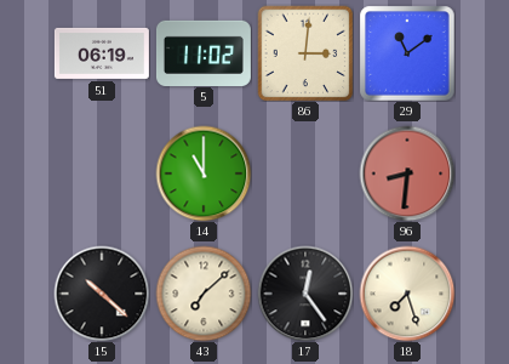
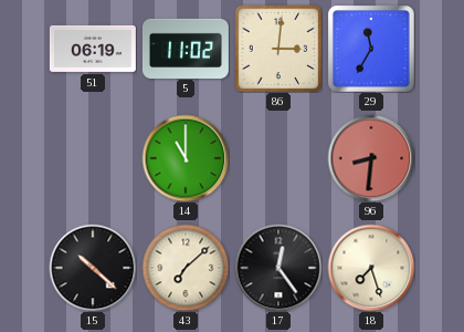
29: 11:09 -> 11:35 (371, 49)
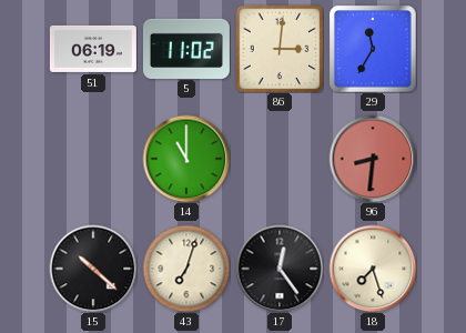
43: 7:08 -> 7:03 (186, 269)
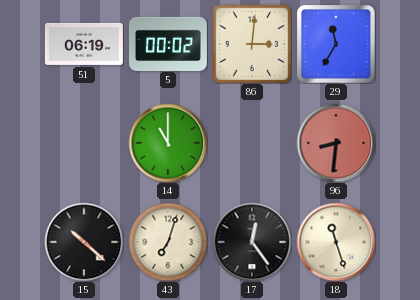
5: 11:02 -> 00:02 (168, 43)
18: 7:27 -> 11:27 (336, 242)
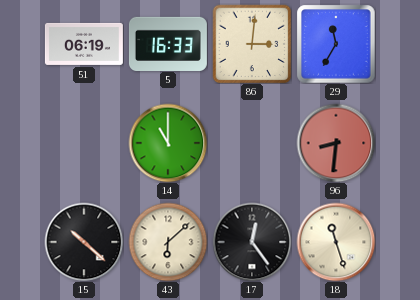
5: 00:02 -> 16:33 (168, 43)
43: 7:03 -> 6:08 (168, 242)
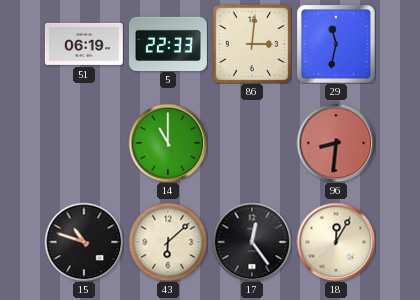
5: 16:33 -> 22:33 (168, 43)
29: 11:35 -> 11:32 (336, 44)
15: 10:22 -> 10:48 (84, 242)
18: 11:27 -> 12:05 (336, 242)
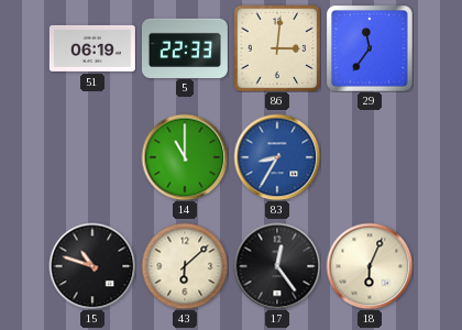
29: 11:32 -> 11:36 (370, 48)
83: none -> 8:35 (277, 157)
96: 8:31 -> none (336, 143)
18: 12:05 -> 6:04 (370, 266)
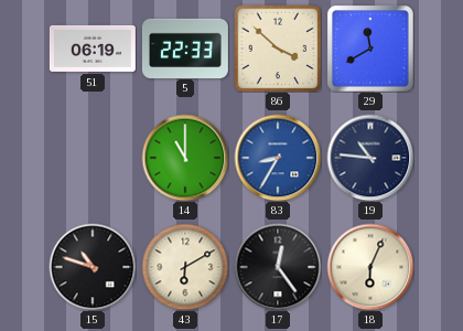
86: 3:01 -> 3:52 (278, 49)
29: 11:36 -> 11:40 (370, 49)
19: none -> 10:46 (370, 158)
43: 6:08 -> 6:10 (185, 267)
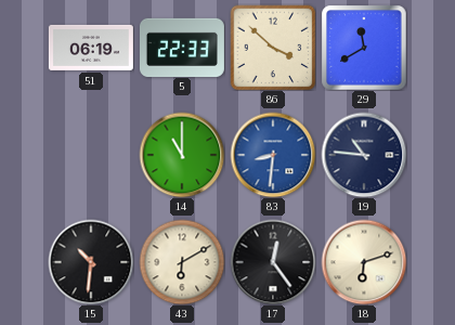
83: 8:35 -> 8:31 (273, 155)
15: 10:48 -> 10:31 (91, 262)
18: 6:04 -> 6:12 (364, 262)
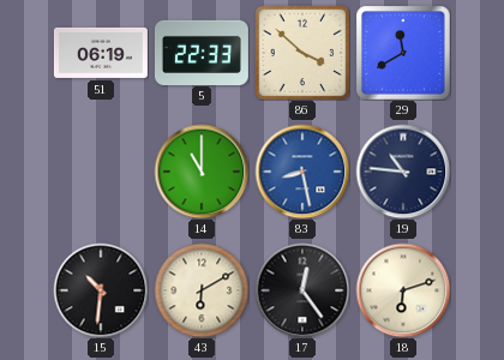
83: 8:31 -> 8:28 (302, 172)
